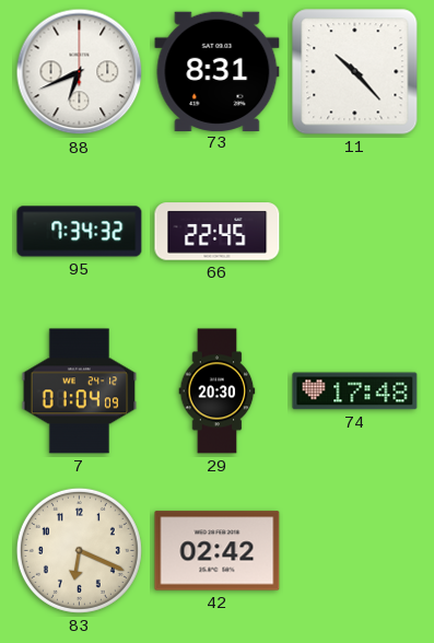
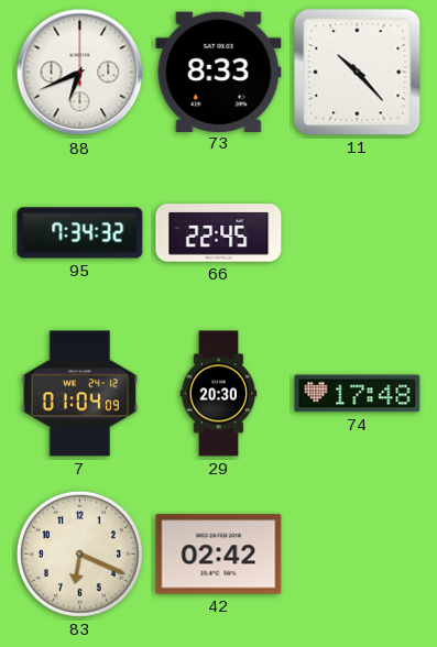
73: 8:31 -> 8:33 (219, 72)
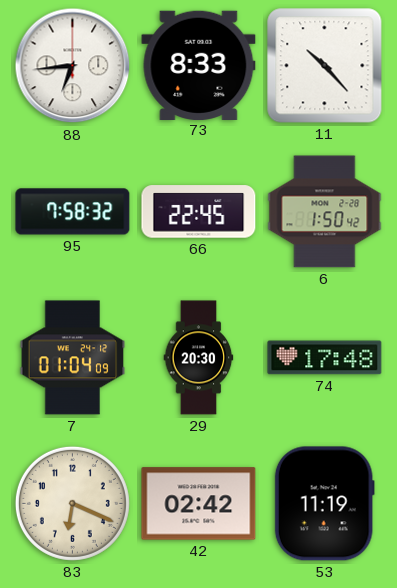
88: 6:41 -> 6:44 (73, 66)
95: 7:34 -> 7:58 (73, 212)
6: none -> 1:50 (325, 212)
53: none -> 11:19 (324, 504)
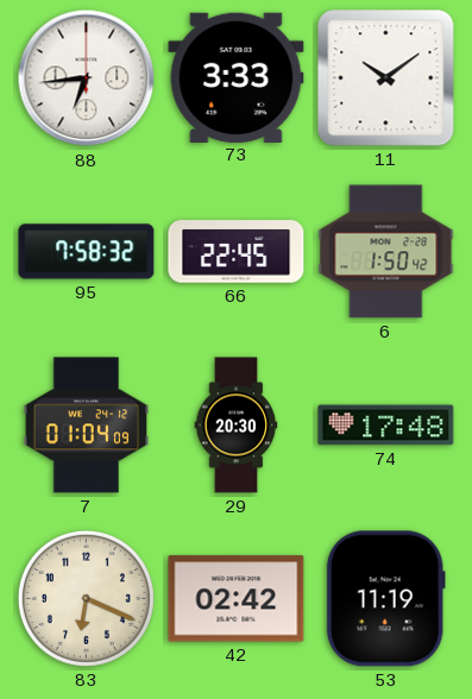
73: 8:33 -> 3:33 (237, 77)
11: 10:23 -> 10:09 (386, 78)
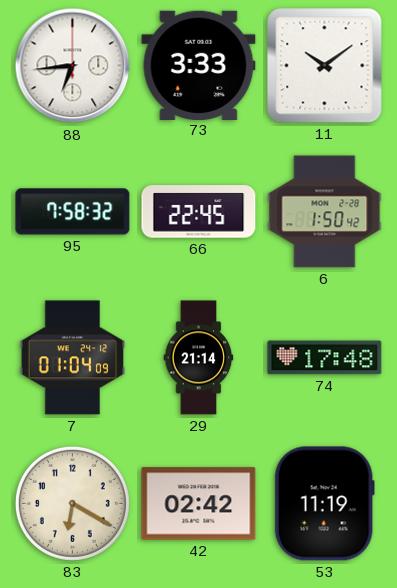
29: 20:30 -> 21:14 (199, 358)
83: 6:19 -> 6:20 (72, 503)
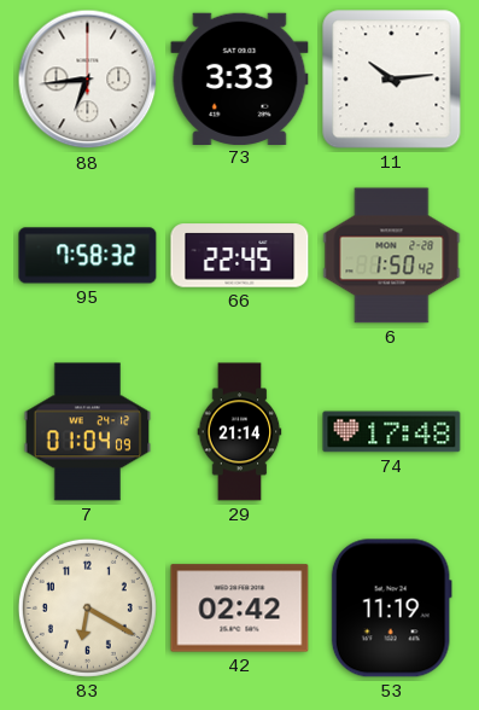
11: 10:09 -> 10:14 (392, 80)
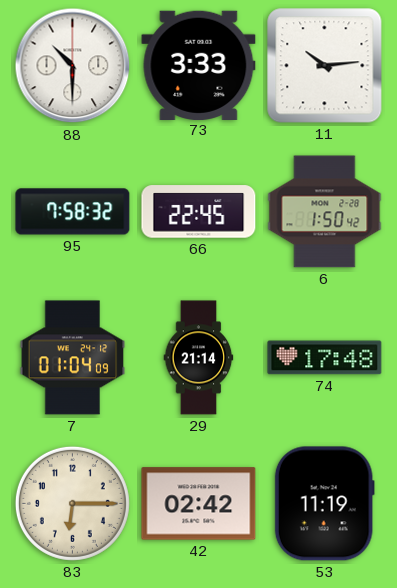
88: 6:44 -> 10:30 (73, 66)
83: 6:20 -> 6:15 (72, 503)
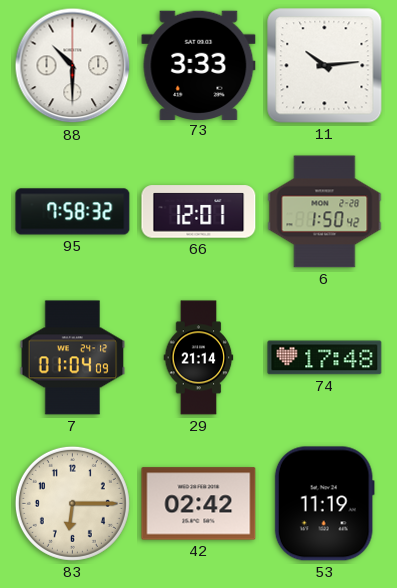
66: 22:45 -> 12:01 (199, 212)
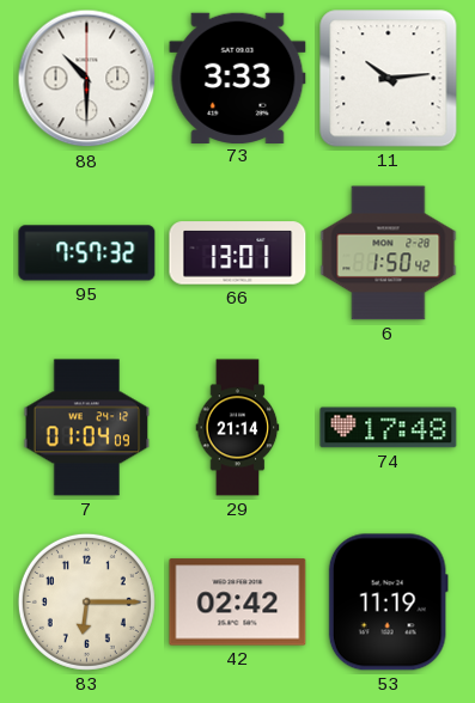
95: 7:58 -> 7:57 (87, 253)
66: 12:01 -> 13:01 (238, 253)
